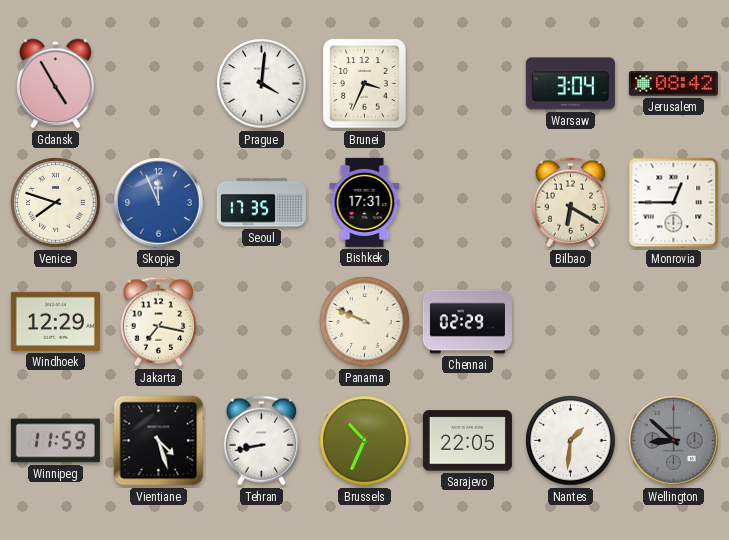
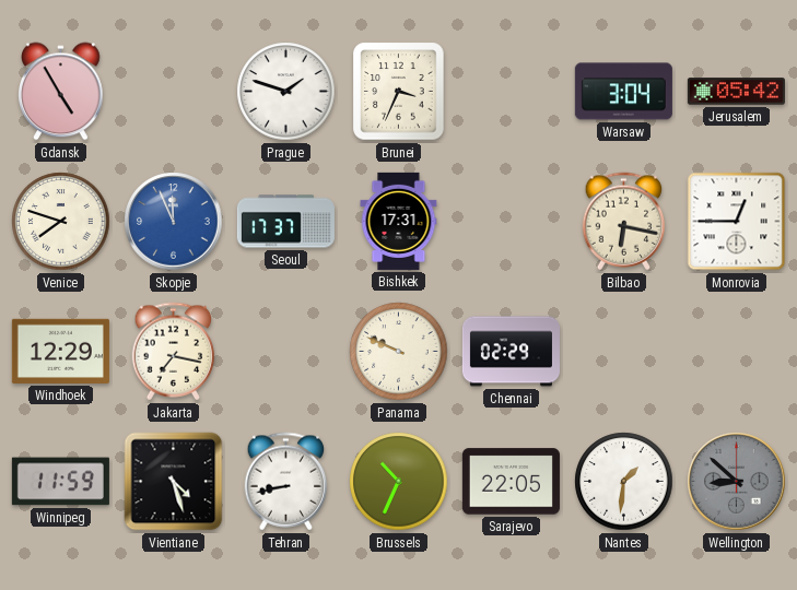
Prague: 4:01 -> 1:48 (286, 92)
Jerusalem: 08:42 -> 05:42 (736, 92)
Seoul: 17:35 -> 17:37 (285, 222)
Bilbao: 6:20 -> 6:17 (624, 222)
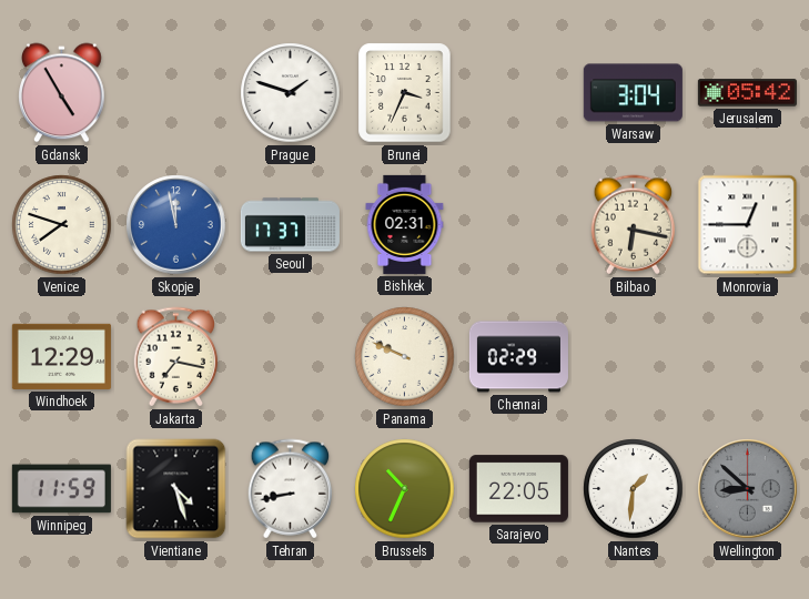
Skopje: 11:56 -> 11:58 (176, 225)
Bishkek: 17:31 -> 02:31 (405, 224)
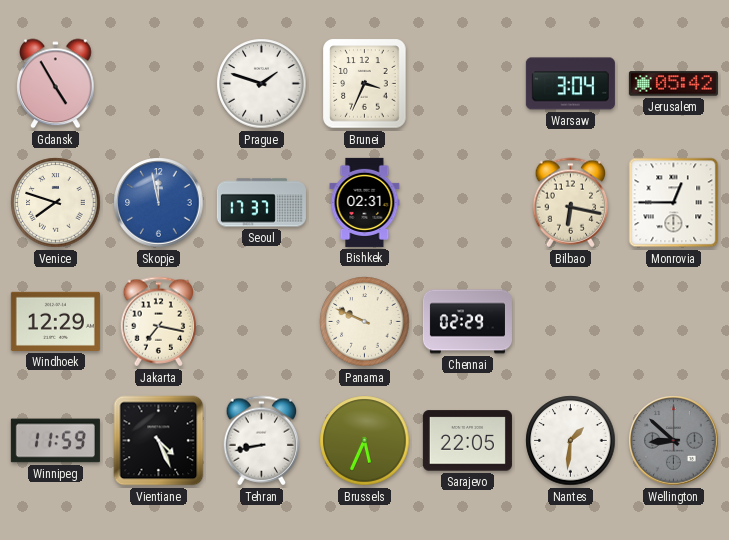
Vientiane: 4:27 -> 4:26 (159, 441)
Brussels: 10:34 -> 5:34 (365, 441)
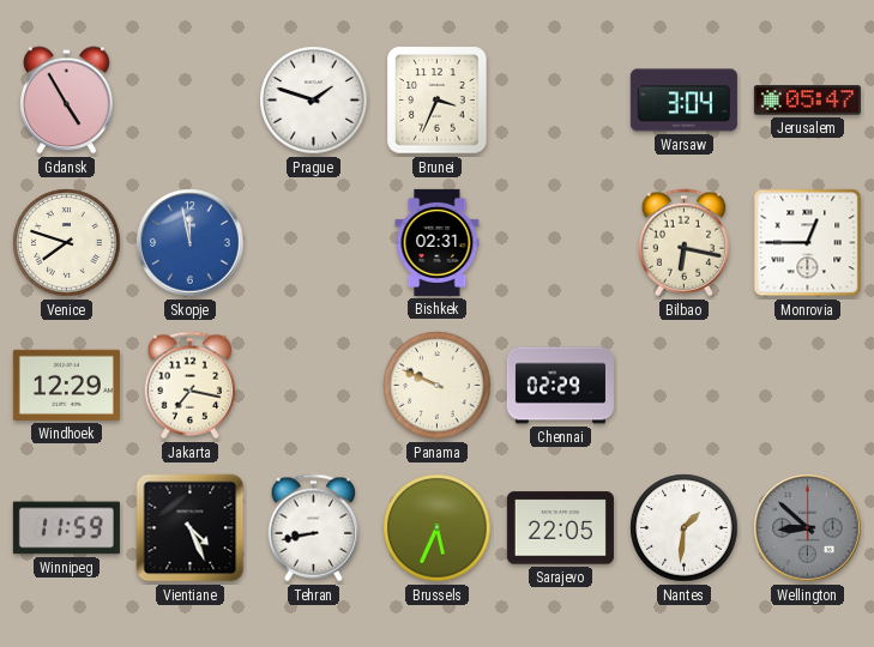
Jerusalem: 05:42 -> 05:47 (807, 101)
Seoul: 17:37 -> none (261, 203)
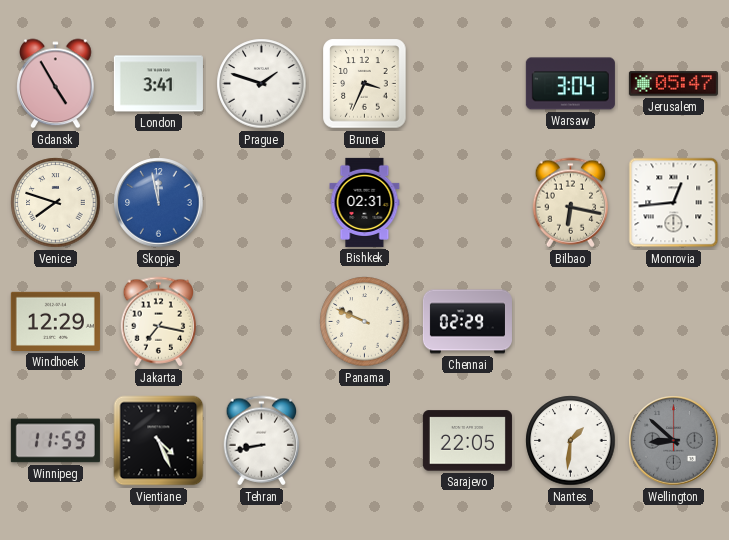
London: none -> 3:41 (158, 84)
Monrovia: 12:45 -> 12:44 (674, 203)
Brussels: 5:34 -> none (438, 528)
